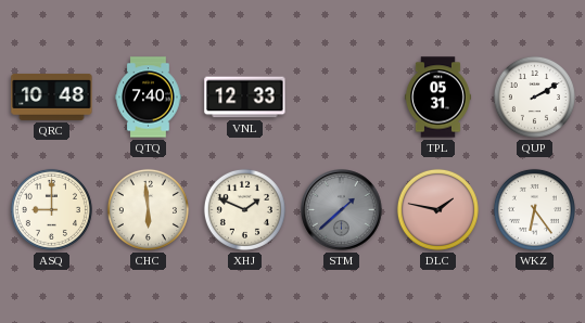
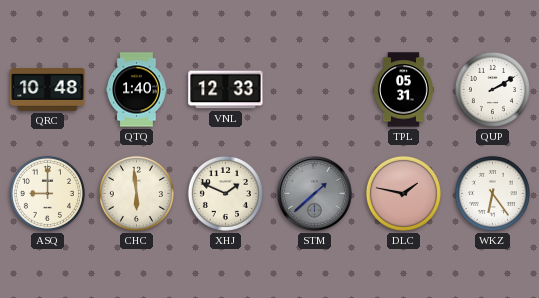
QTQ: 7:40 -> 1:40 (137, 90)
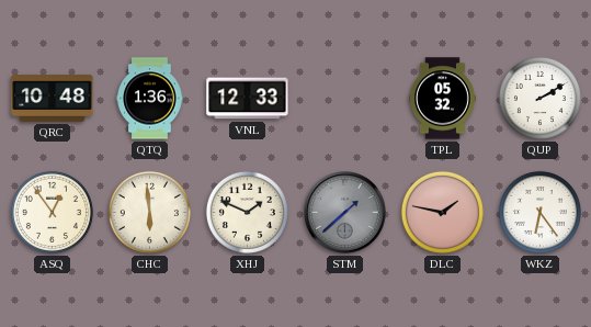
QTQ: 1:40 -> 1:36 (150, 99)
TPL: 05:31 -> 05:32 (442, 99)
ASQ: 9:00 -> 12:54 (52, 212)
